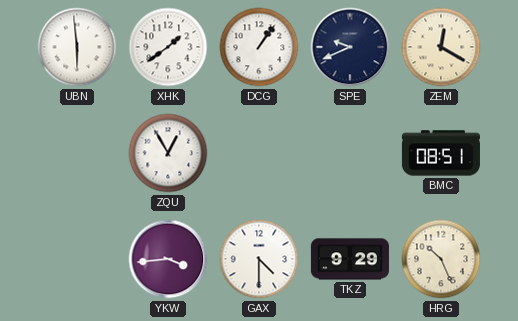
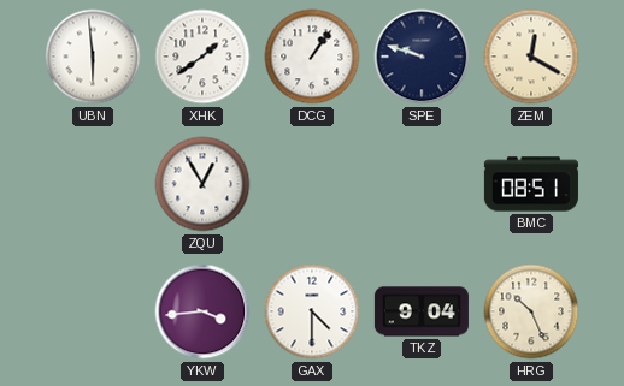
SPE: 9:41 -> 9:48 (422, 57)
TKZ: 9:29 -> 9:04 (422, 311)
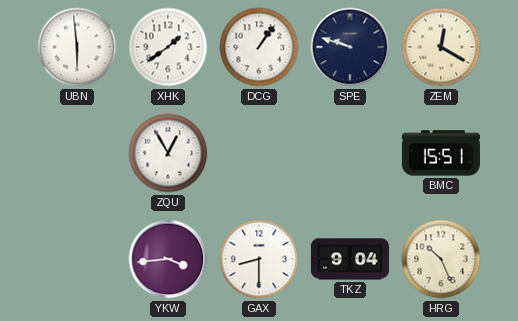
BMC: 08:51 -> 15:51 (441, 153)
GAX: 4:30 -> 8:30 (259, 259)
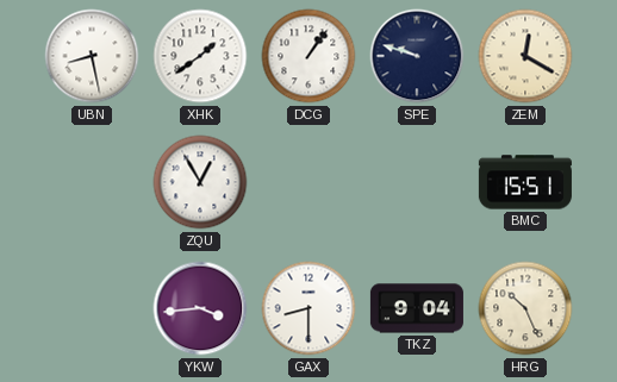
UBN: 5:59 -> 8:28 (92, 56)
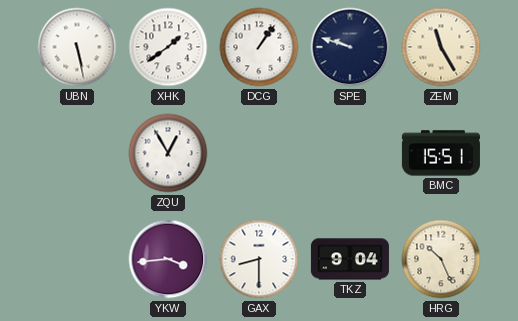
UBN: 8:28 -> 5:28 (77, 47)
ZEM: 12:20 -> 11:25 (441, 47)
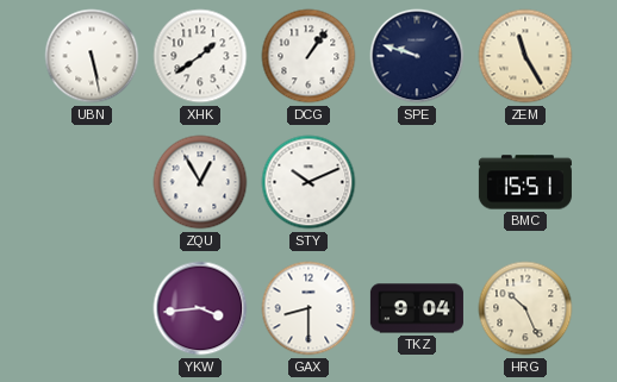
STY: none -> 10:11 (308, 182)
